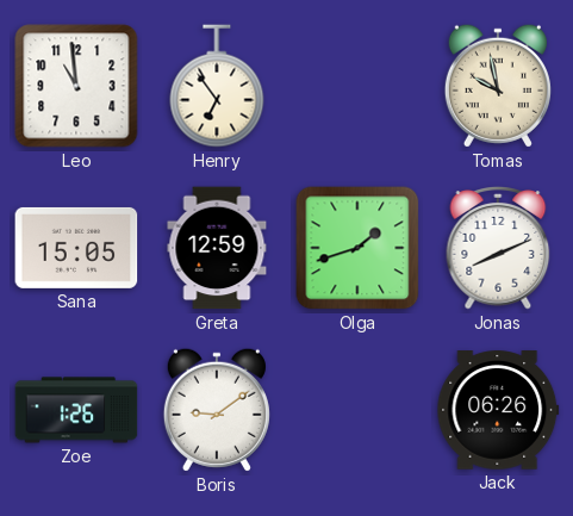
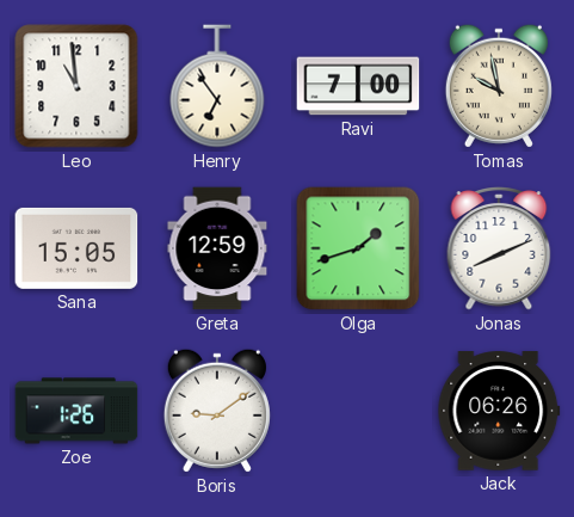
Ravi: none -> 7:00 (358, 86)
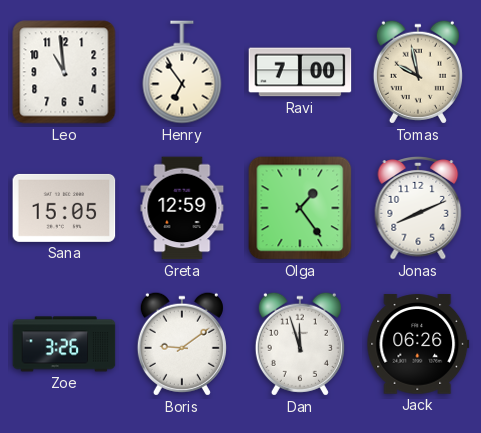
Olga: 1:42 -> 1:24 (300, 208)
Zoe: 1:26 -> 3:26 (64, 344)
Dan: none -> 11:57 (300, 344)
